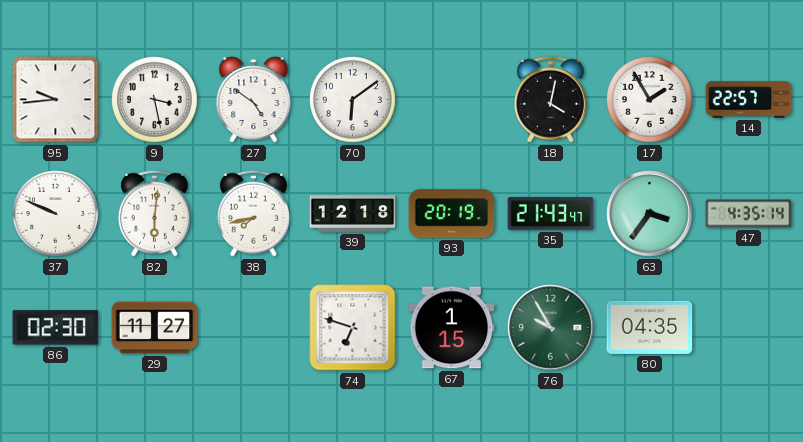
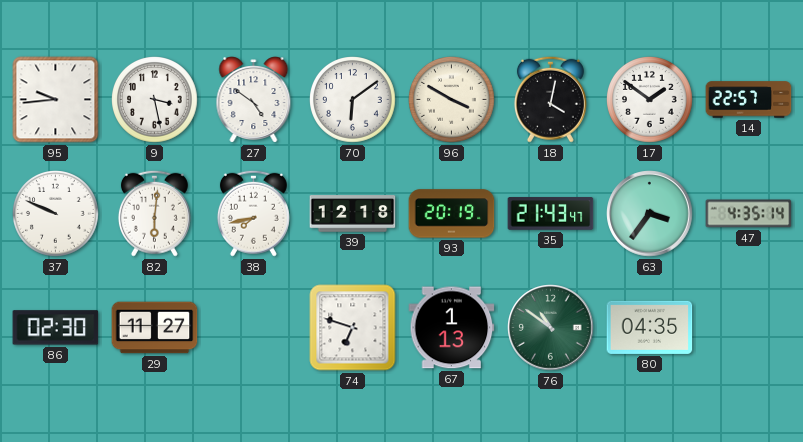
96: none -> 3:50 (452, 100)
17: 1:55 -> 1:51 (650, 100)
67: 1:15 -> 1:13 (452, 328)
76: 9:55 -> 10:51 (551, 328)
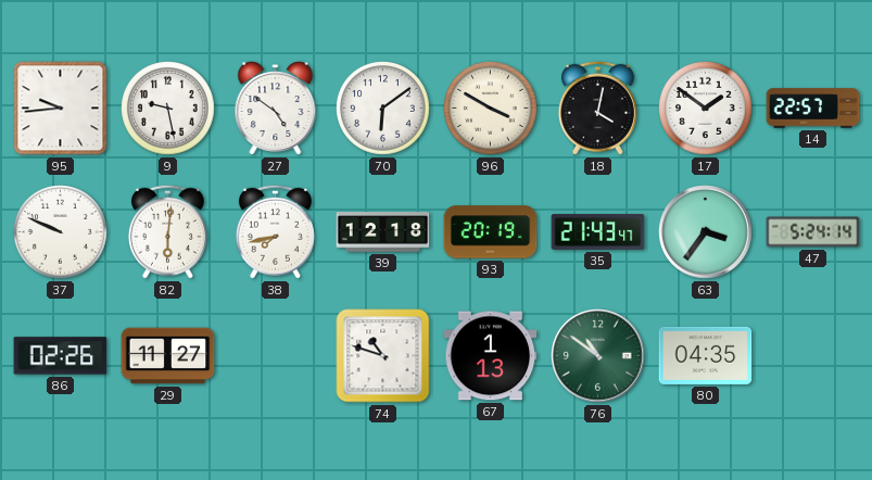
9: 3:28 -> 9:28 (168, 109)
47: 4:35 -> 5:24 (813, 232)
86: 02:30 -> 02:26 (61, 356)
74: 6:48 -> 10:48 (383, 356)
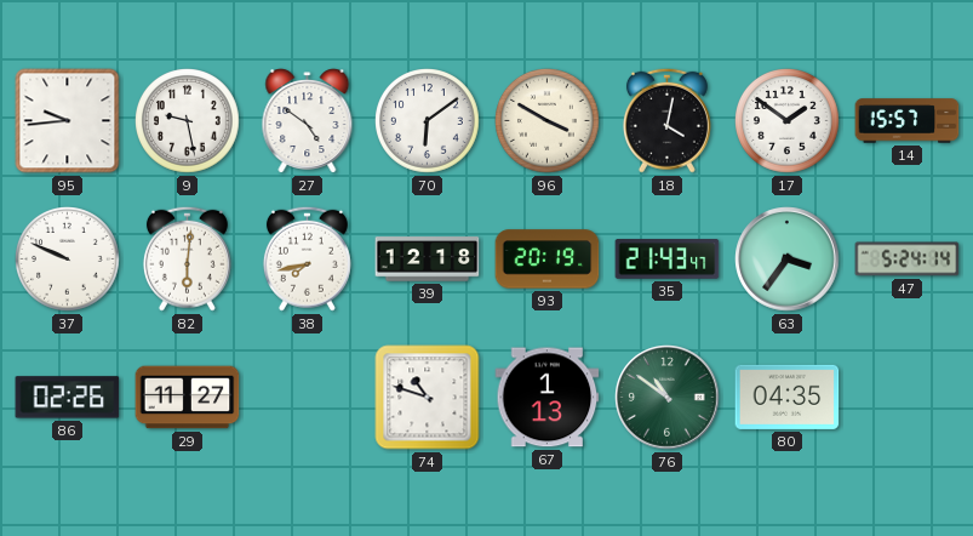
14: 22:57 -> 15:57 (908, 121)
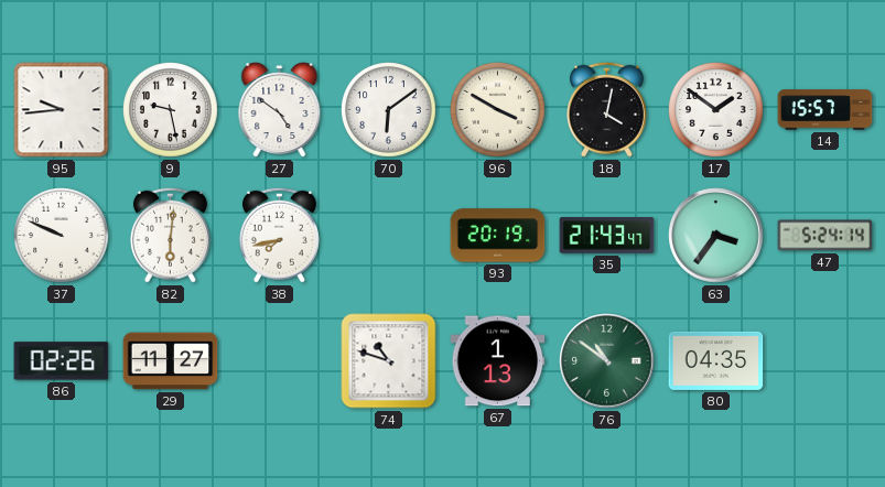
39: 12:18 -> none (428, 260)
